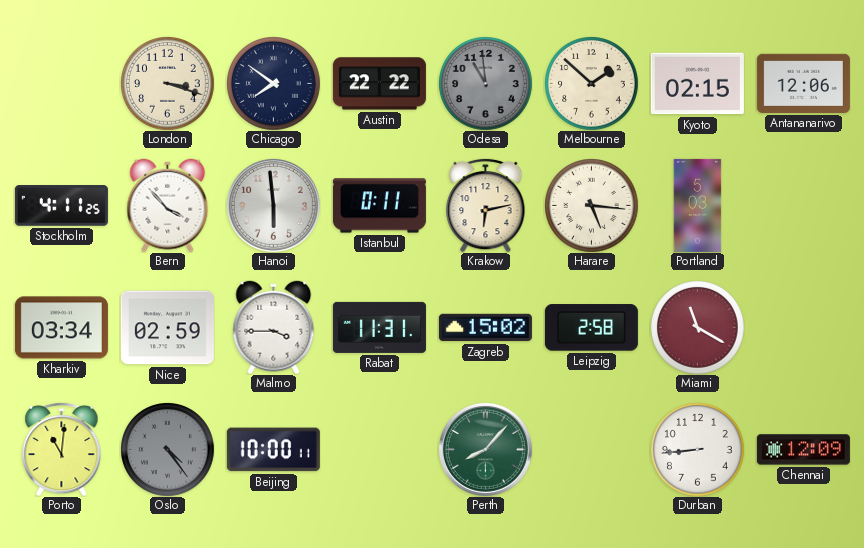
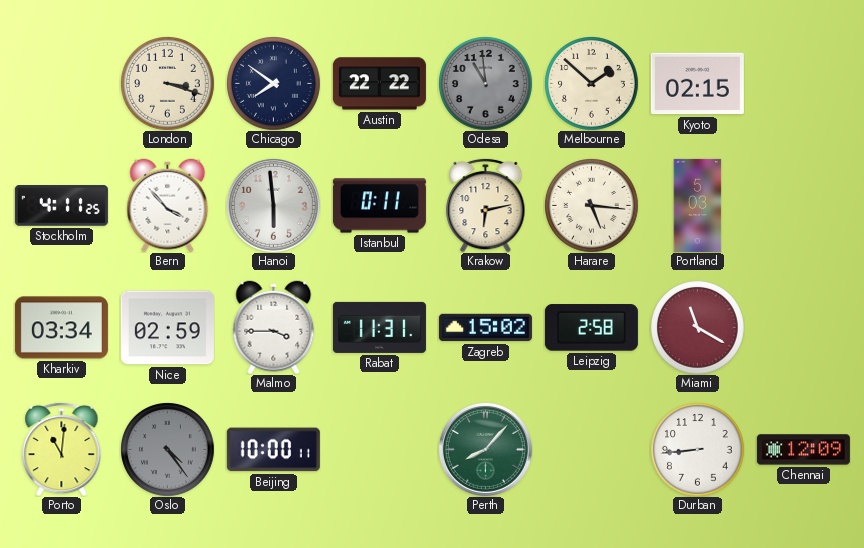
Antananarivo: 12:06 -> none (803, 83)
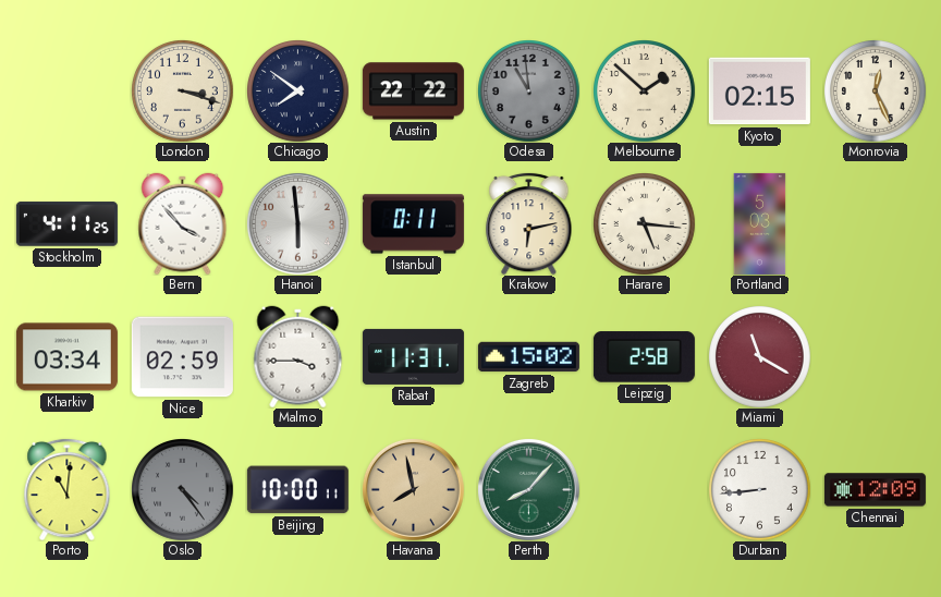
Monrovia: none -> 12:26 (876, 92)
Havana: none -> 7:58 (413, 489)
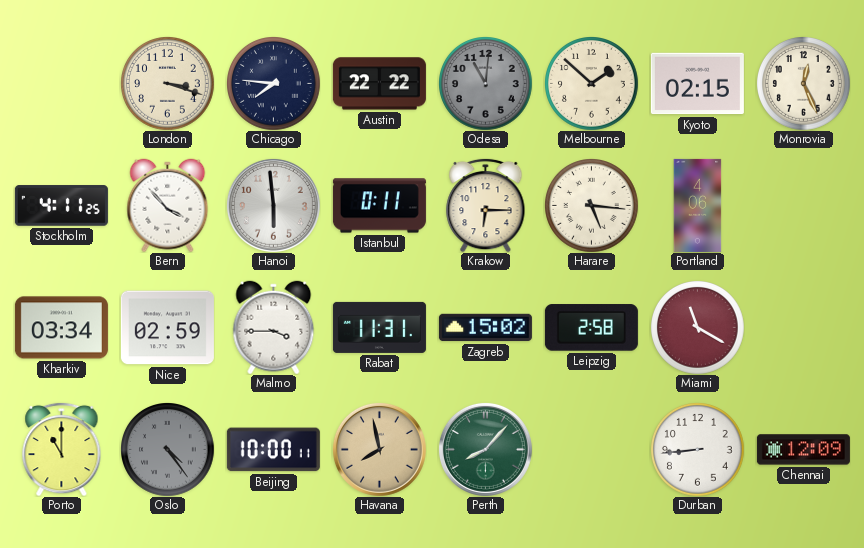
Chicago: 7:51 -> 7:46 (274, 84)
Odesa: 10:59 -> 11:01 (486, 84)
Krakow: 6:13 -> 6:15 (486, 205)
Portland: 5:03 -> 4:06 (698, 205)
Porto: 11:01 -> 11:00 (62, 449)
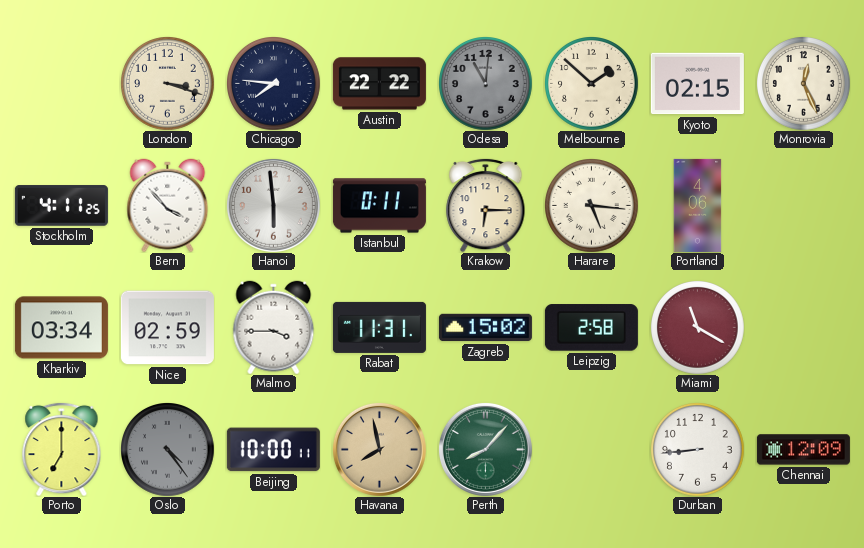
Porto: 11:00 -> 7:00 (62, 449)
